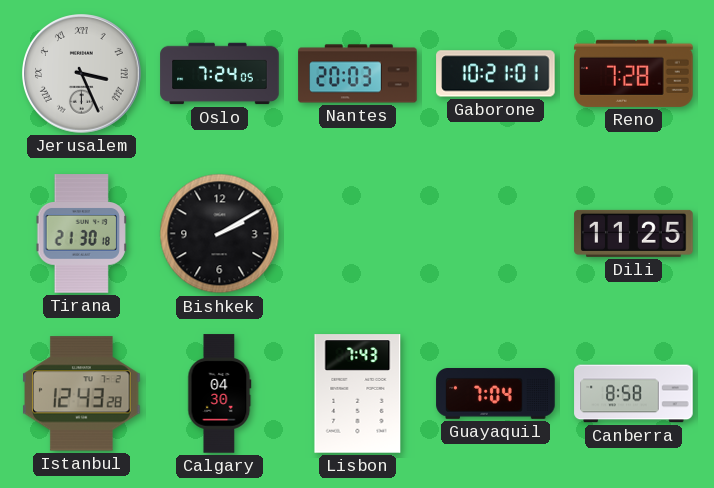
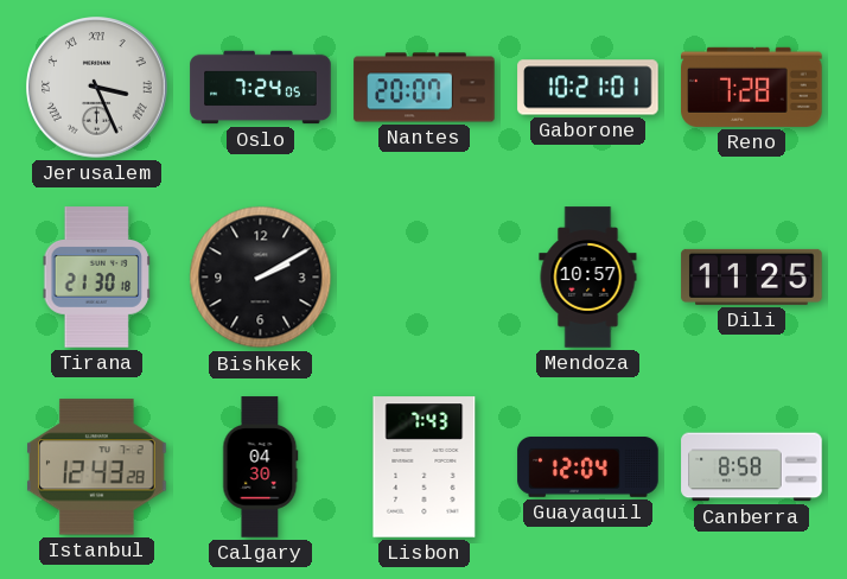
Nantes: 20:03 -> 20:07 (425, 88)
Mendoza: none -> 10:57 (588, 278)
Guayaquil: 7:04 -> 12:04 (588, 467)
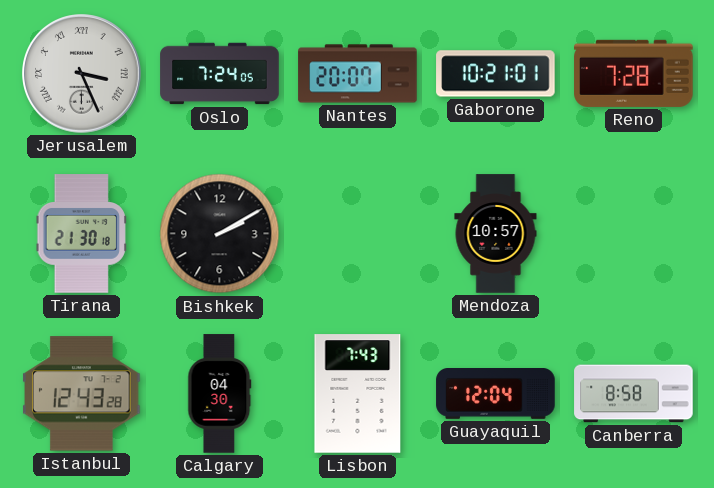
Dili: 11:25 -> none (752, 276)
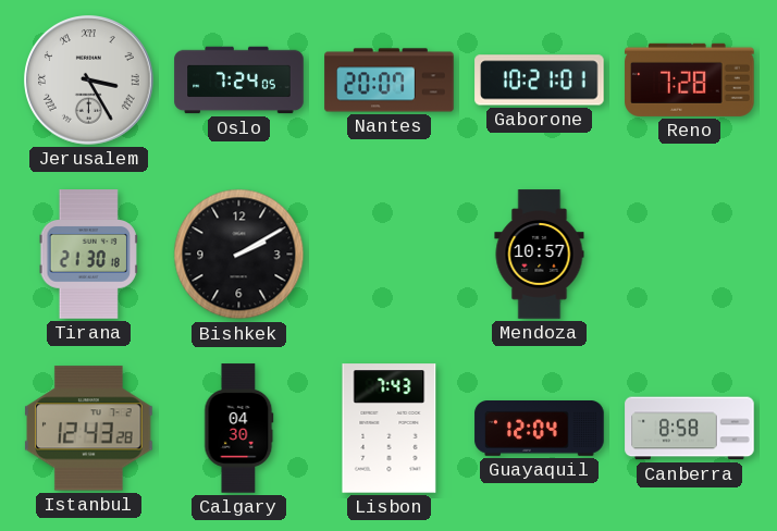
Jerusalem: 3:26 -> 3:25 (89, 81)
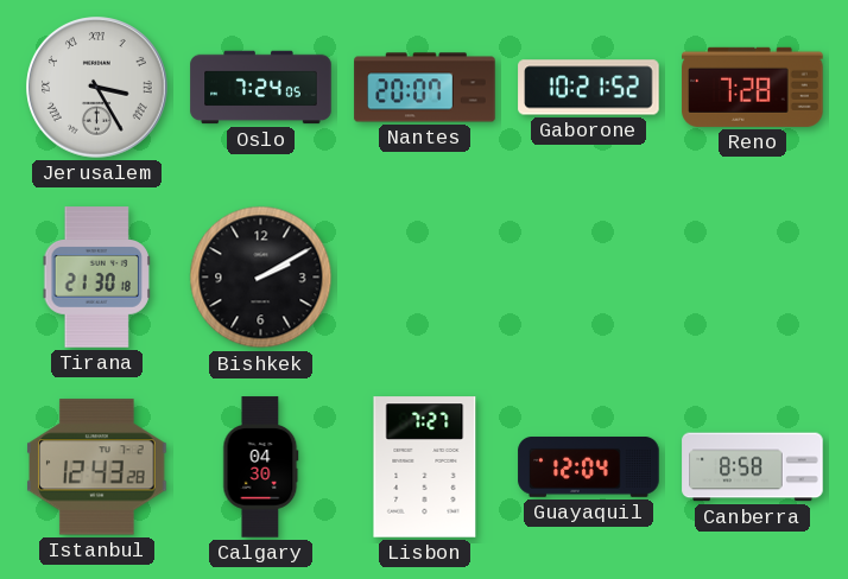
Gaborone: 10:21:01 -> 10:21:52 (589, 88)
Mendoza: 10:57 -> none (540, 255)
Lisbon: 7:43 -> 7:27 (425, 467)
